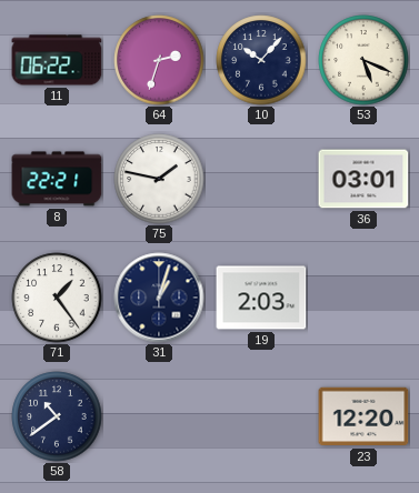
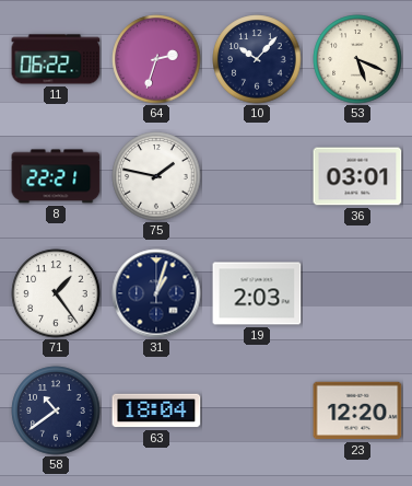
63: none -> 18:04 (156, 410)
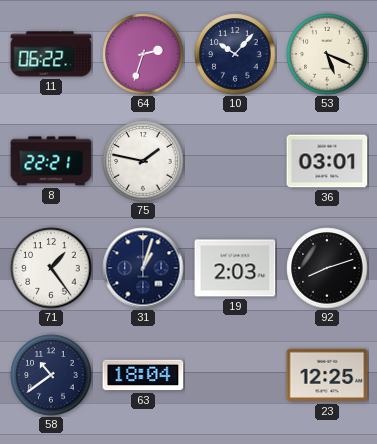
92: none -> 8:12 (327, 268)
23: 12:20 -> 12:25 (327, 375)
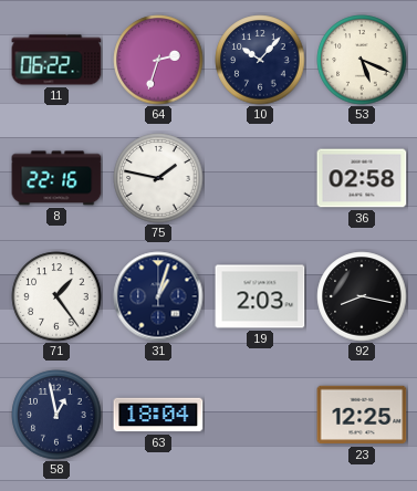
8: 22:21 -> 22:16 (56, 178)
36: 03:01 -> 02:58 (362, 178)
92: 8:12 -> 8:17 (362, 296)
58: 10:39 -> 12:58 (56, 415)
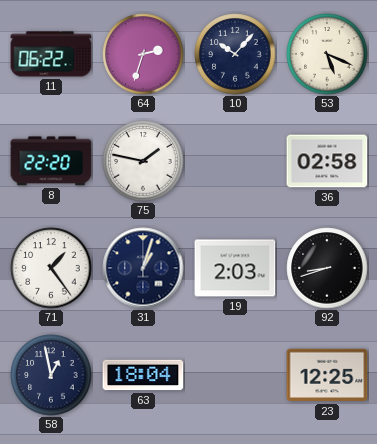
8: 22:16 -> 22:20 (51, 161)
92: 8:17 -> 8:42 (327, 268)
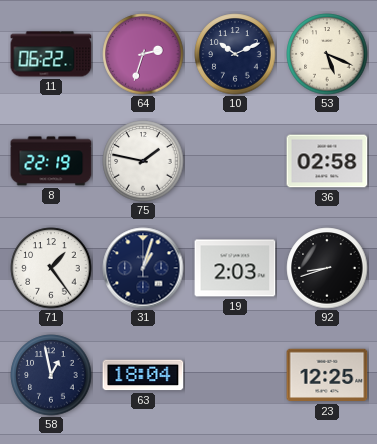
10: 10:07 -> 10:11 (235, 54)
8: 22:20 -> 22:19 (51, 161)
